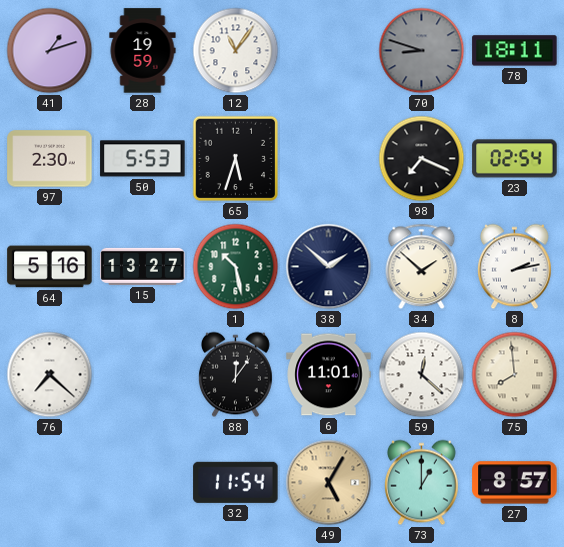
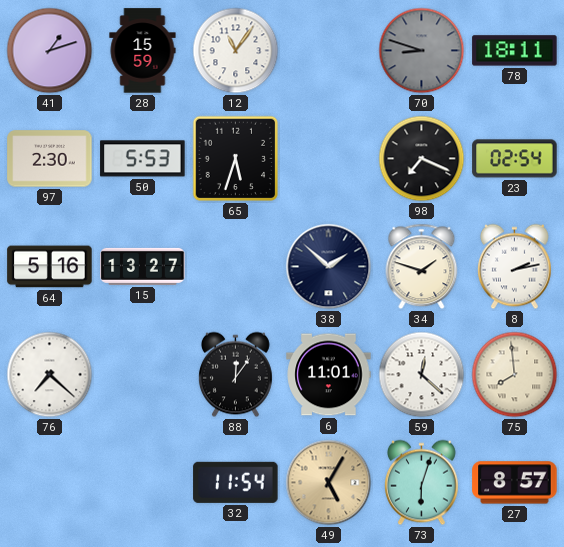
28: 19:59 -> 15:59 (143, 51)
1: 10:28 -> none (236, 267)
34: 1:52 -> 1:48 (422, 267)
73: 1:00 -> 6:03 (421, 483)
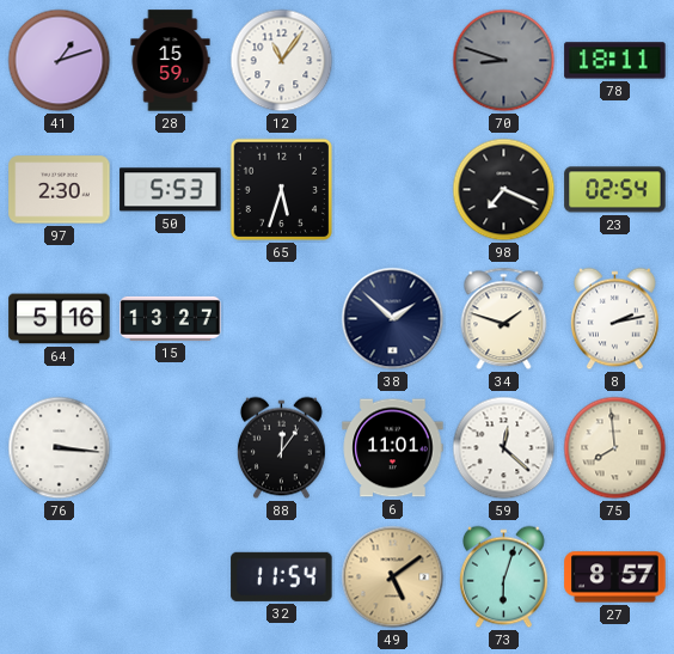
76: 7:22 -> 3:16 (60, 448)
49: 5:05 -> 5:09 (393, 577)
